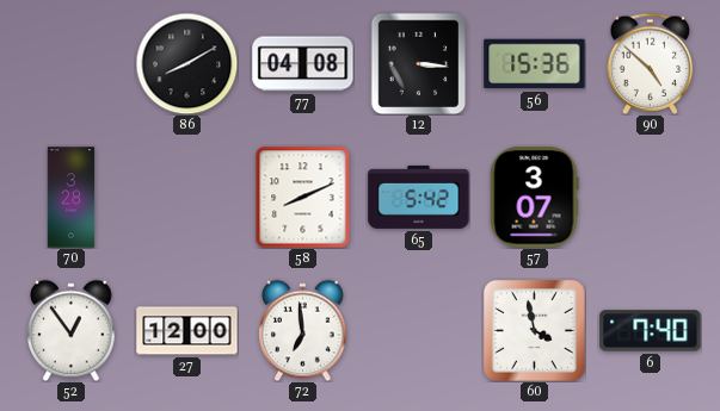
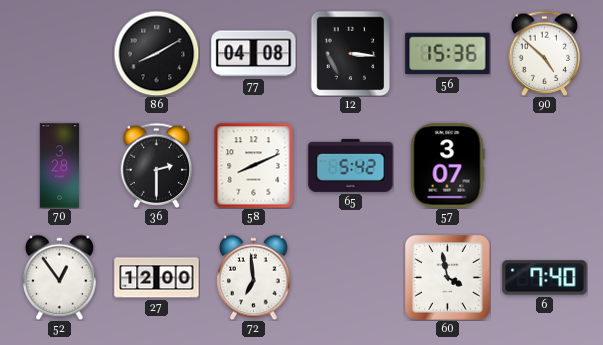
36: none -> 2:30 (157, 165)
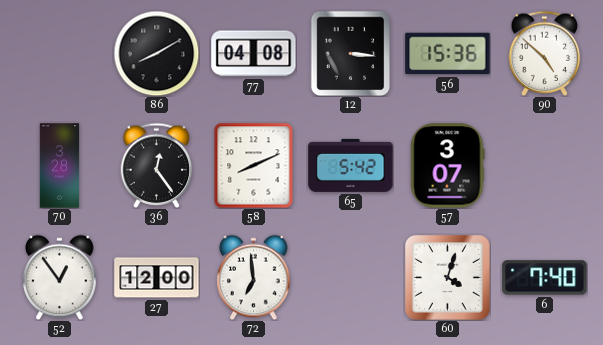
36: 2:30 -> 12:24 (157, 165)
60: 3:58 -> 4:03 (447, 277)
